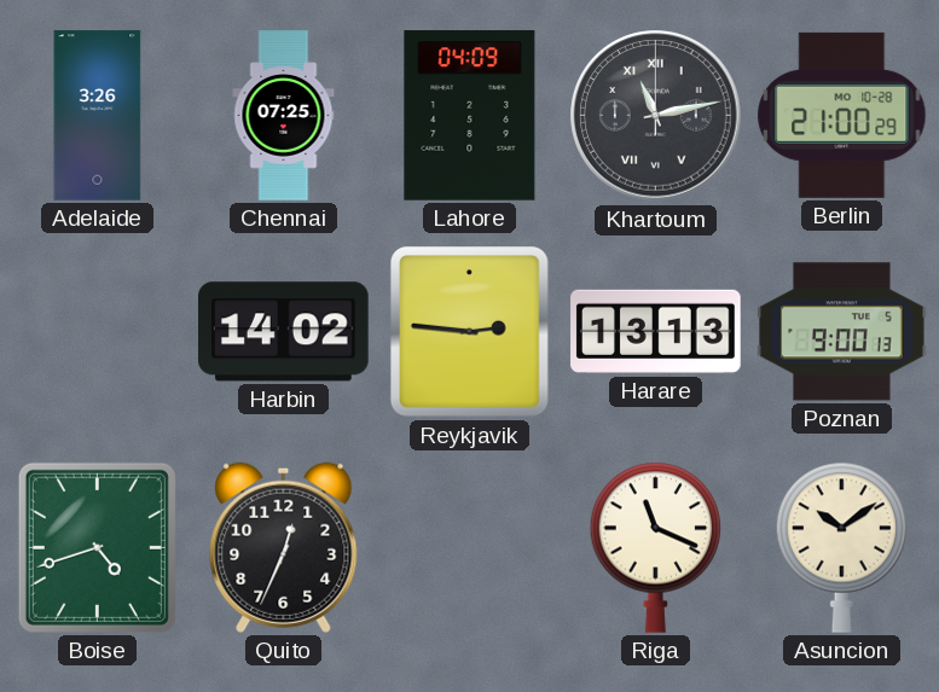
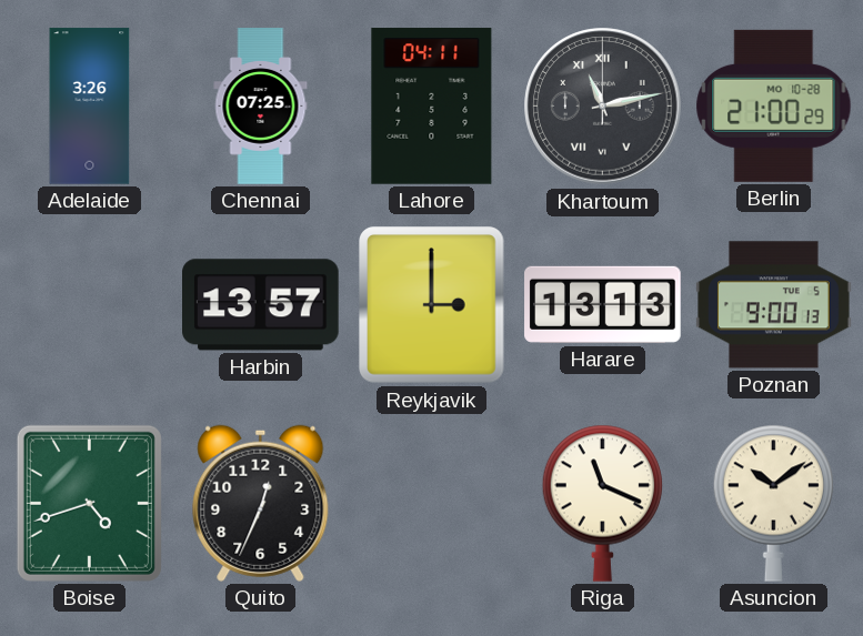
Lahore: 04:09 -> 04:11 (432, 107)
Harbin: 14:02 -> 13:57 (261, 305)
Reykjavik: 2:46 -> 3:00 (432, 305)
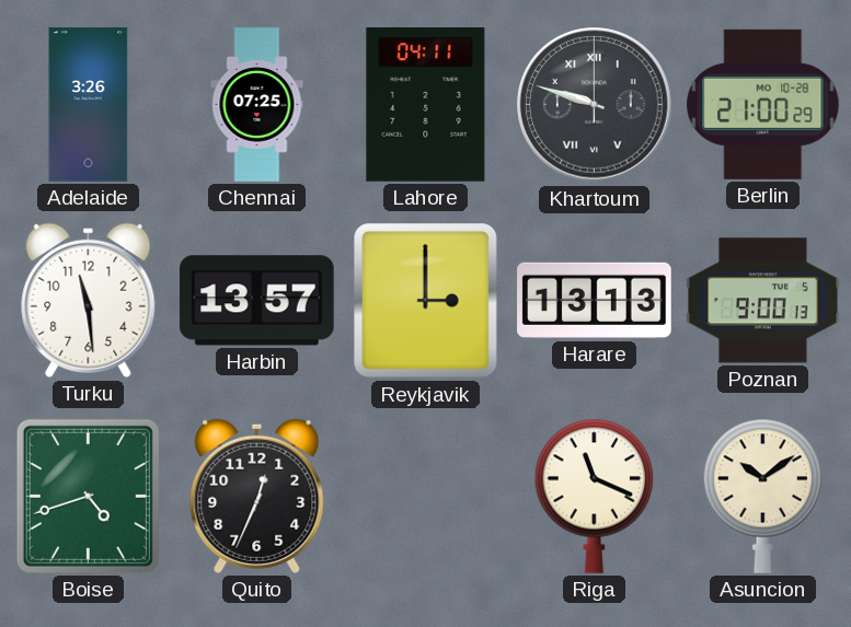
Khartoum: 11:13 -> 9:48 (595, 105)
Turku: none -> 11:29 (89, 300)
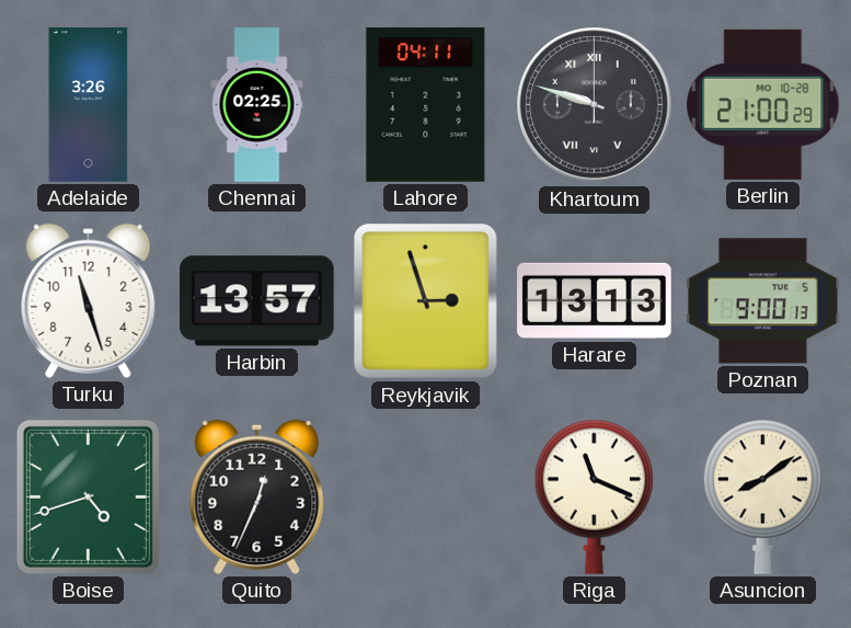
Chennai: 07:25 -> 02:25 (257, 105)
Turku: 11:29 -> 11:27 (89, 300)
Reykjavik: 3:00 -> 2:57 (426, 301)
Asuncion: 10:09 -> 8:09 (762, 496)
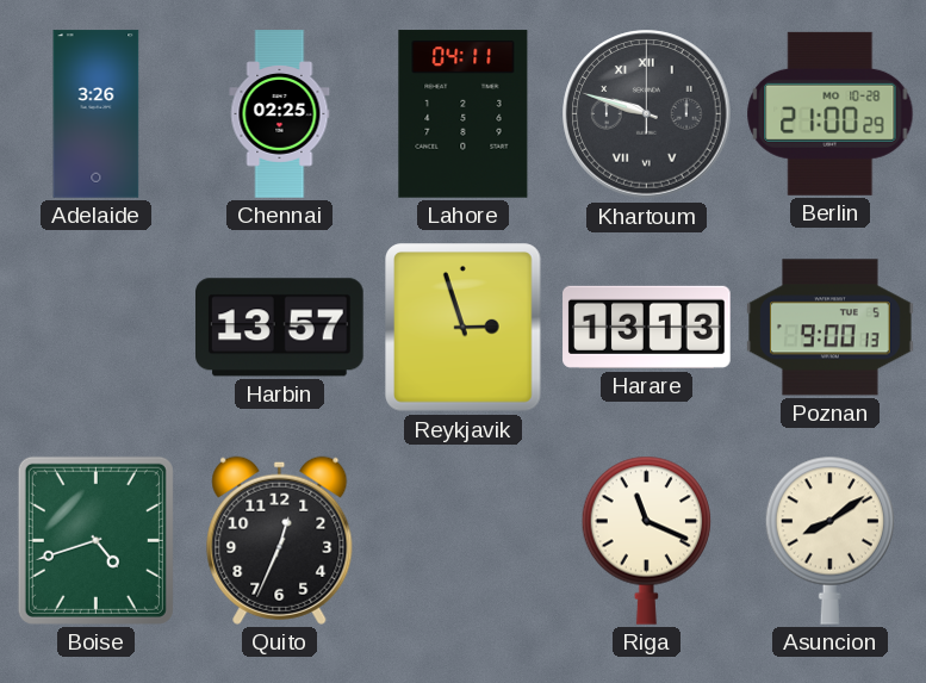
Turku: 11:27 -> none (89, 300)
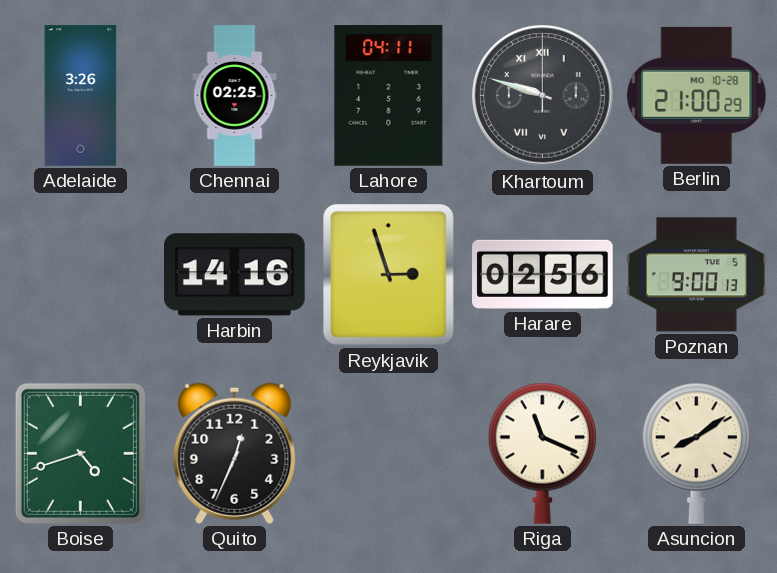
Harbin: 13:57 -> 14:16 (235, 275)
Harare: 13:13 -> 02:56 (543, 274)
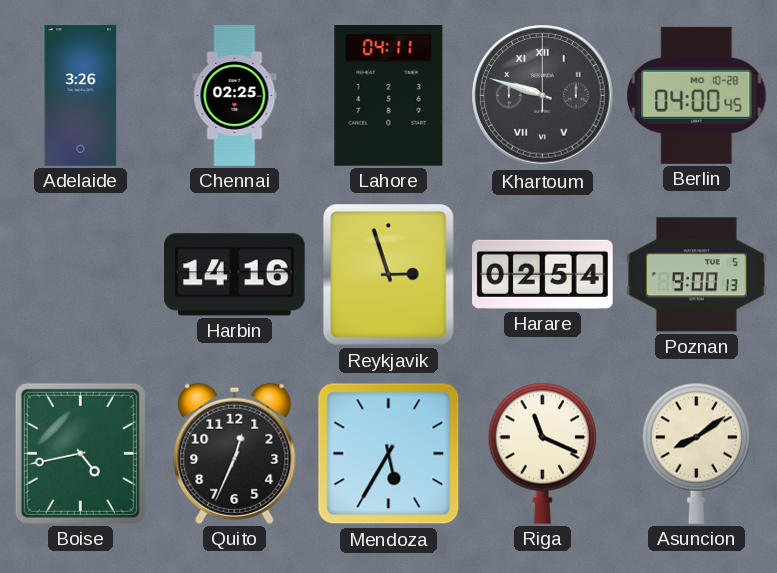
Berlin: 21:00 -> 04:00 (697, 95)
Harare: 02:56 -> 02:54 (543, 274)
Boise: 4:42 -> 4:43 (80, 453)
Mendoza: none -> 5:35 (389, 454)
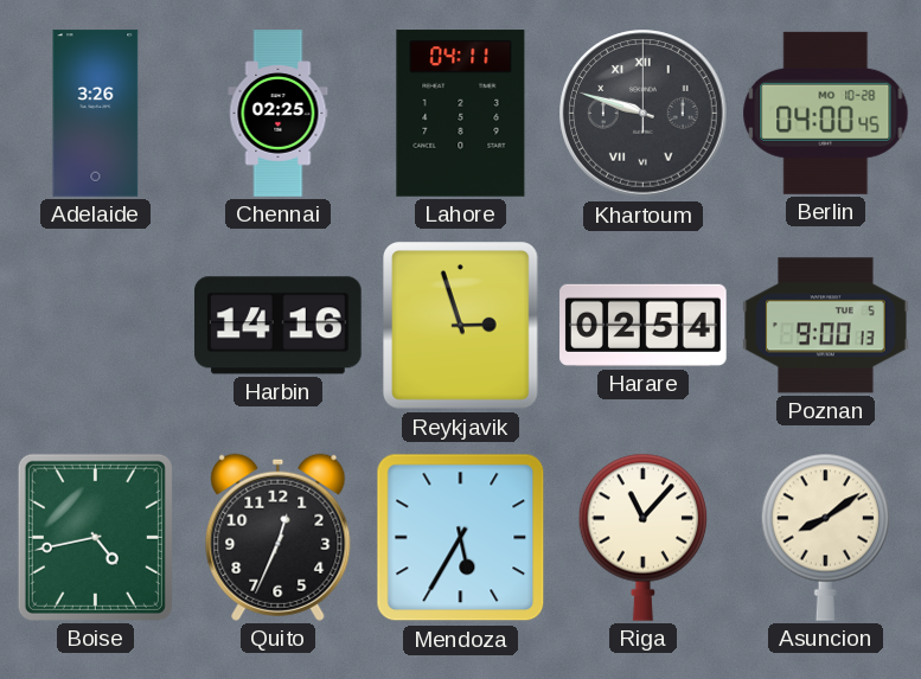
Riga: 11:19 -> 11:07 (642, 537)
